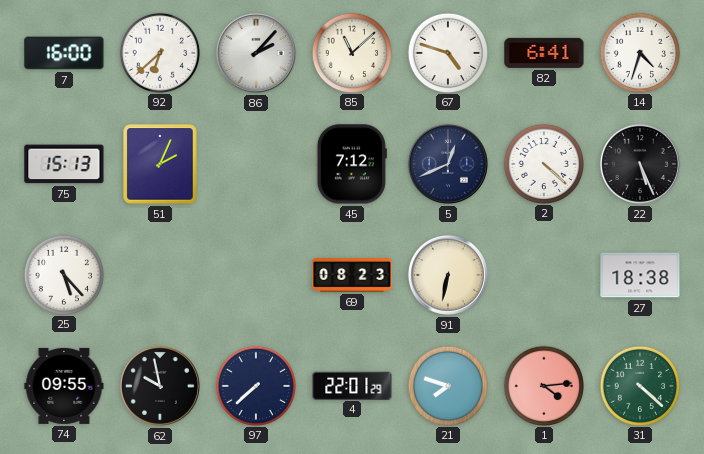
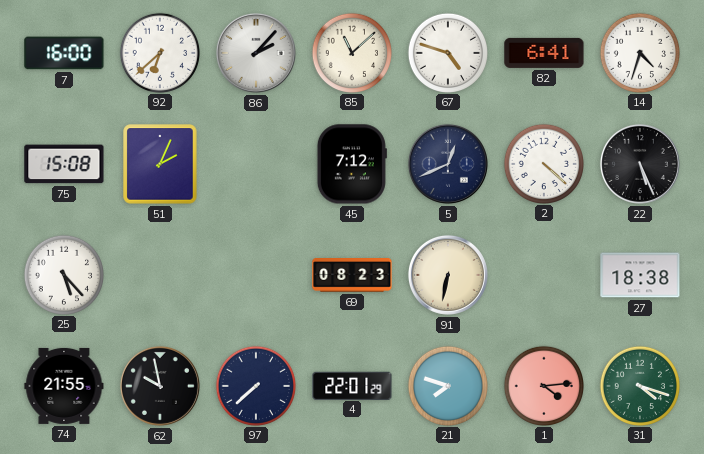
75: 15:13 -> 15:08 (64, 164)
74: 09:55 -> 21:55 (64, 386)
31: 4:22 -> 4:18 (639, 385)
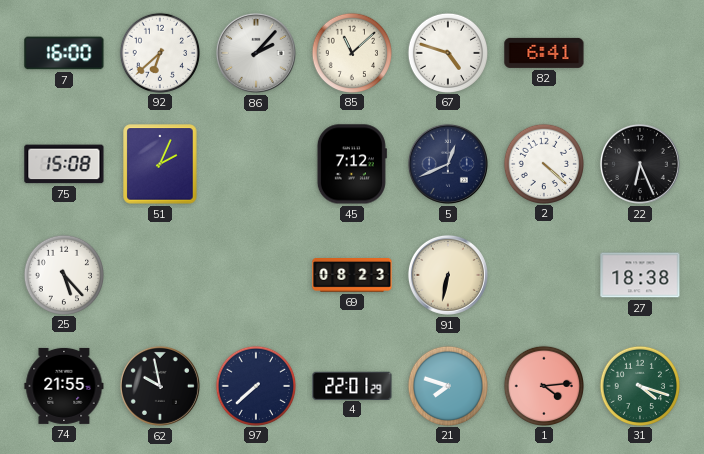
14: 4:33 -> none (639, 52)
22: 5:26 -> 6:26 (640, 164)
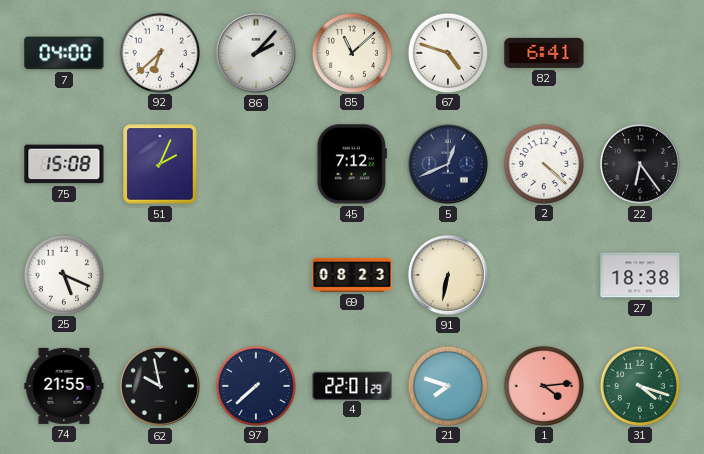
7: 16:00 -> 04:00 (64, 53)
22: 6:26 -> 6:24 (640, 164)
25: 5:23 -> 5:19 (63, 274)
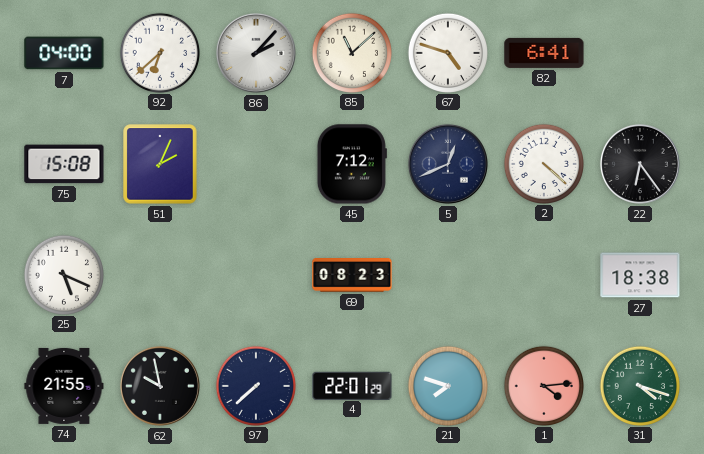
91: 6:32 -> none (448, 275)
